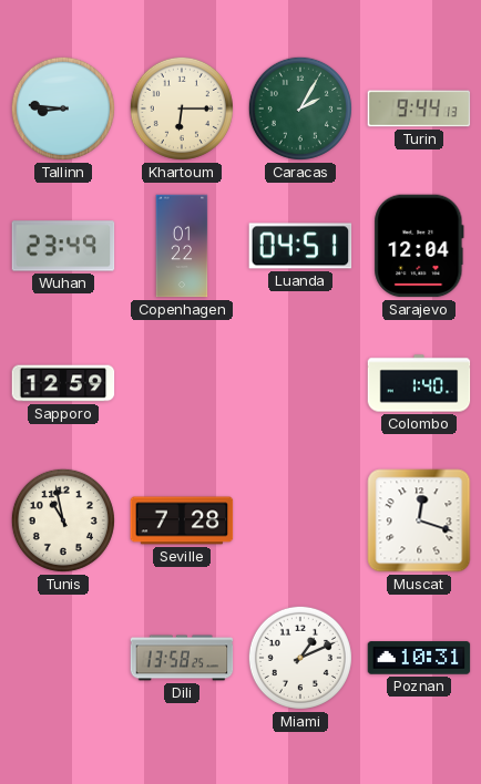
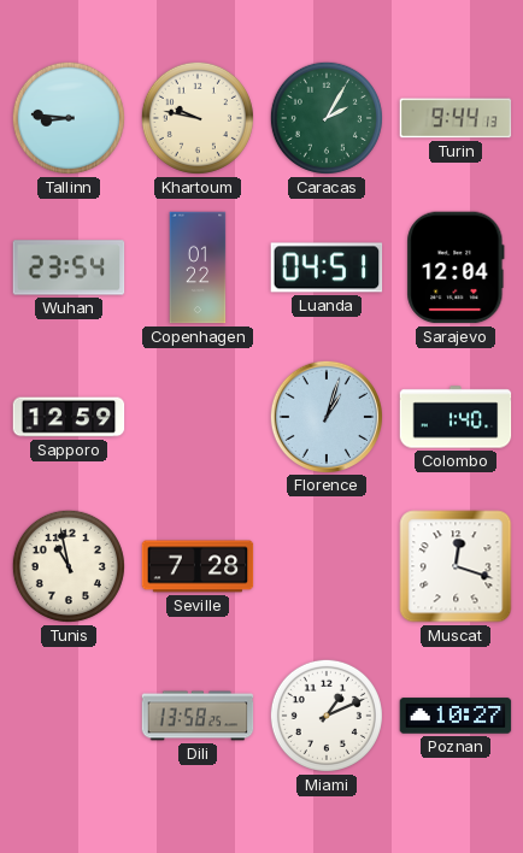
Khartoum: 6:15 -> 9:47 (198, 118)
Wuhan: 23:49 -> 23:54 (69, 267)
Florence: none -> 1:03 (325, 416)
Poznan: 10:31 -> 10:27 (456, 716)
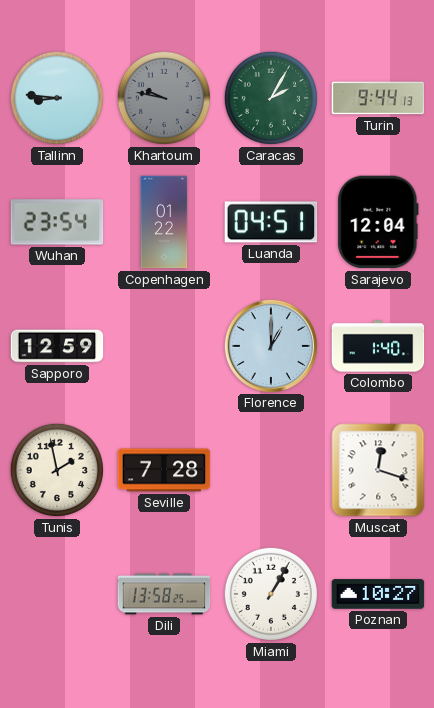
Khartoum dial: cream -> grey (164, 98)
Florence: 1:03 -> 1:00 (270, 345)
Tunis: 10:58 -> 1:58 (57, 470)
Miami: 1:11 -> 1:05 (271, 594)
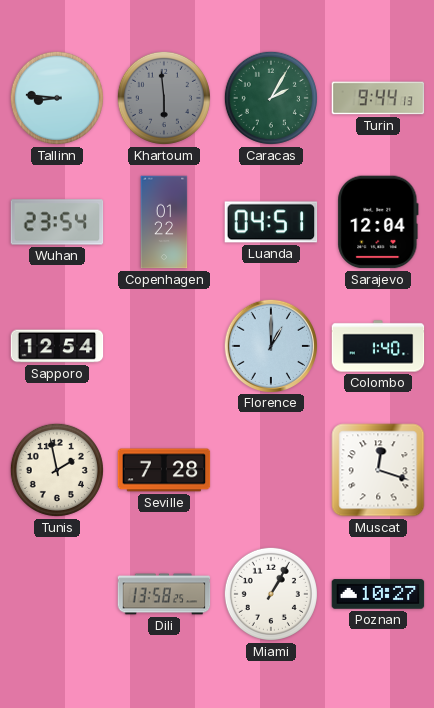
Khartoum: 9:47 -> 5:59 (164, 98)
Sapporo: 12:59 -> 12:54 (57, 346)
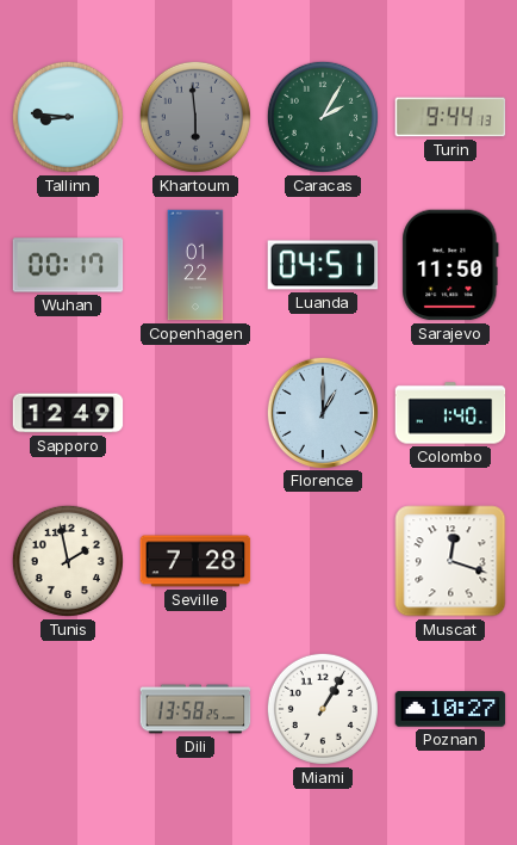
Wuhan: 23:54 -> 00:17 (68, 265)
Sarajevo: 12:04 -> 11:50 (450, 265)
Sapporo: 12:54 -> 12:49 (68, 413)
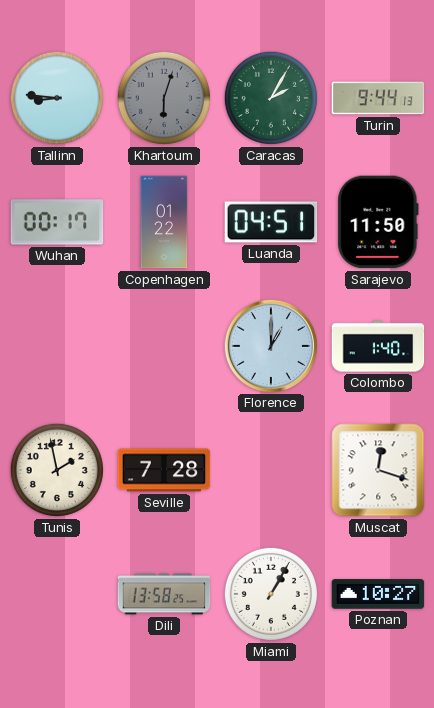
Khartoum: 5:59 -> 6:03 (164, 98)
Sapporo: 12:49 -> none (68, 413)
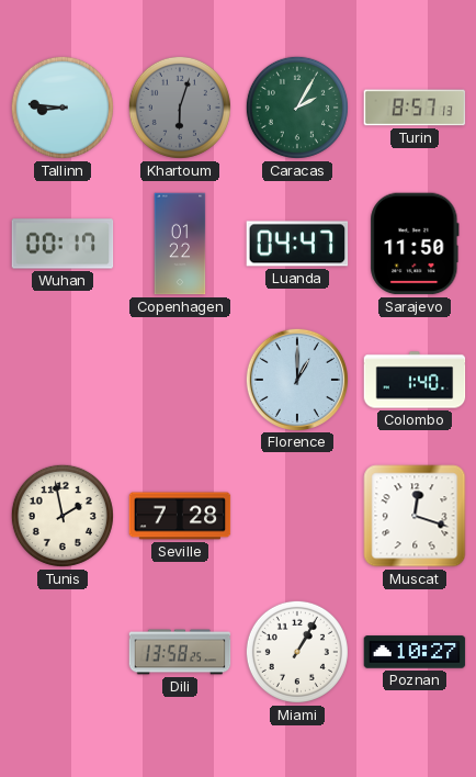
Turin: 9:44 -> 8:57 (415, 108)
Luanda: 04:51 -> 04:47 (297, 244)
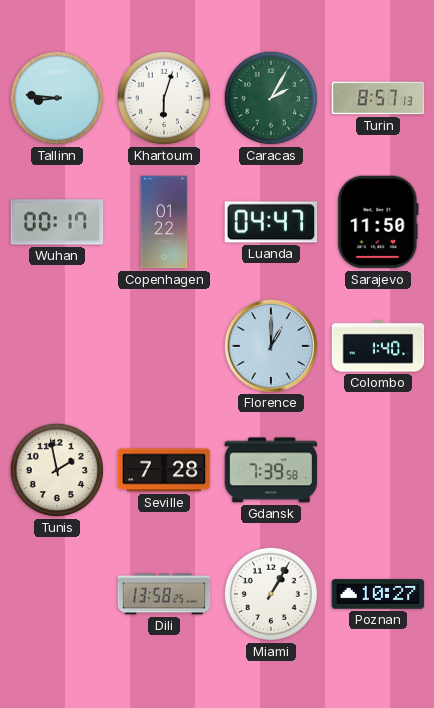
Khartoum dial: grey -> white (164, 98)
Gdansk: none -> 7:39 (271, 470)
Muscat: 12:18 -> none (415, 516)
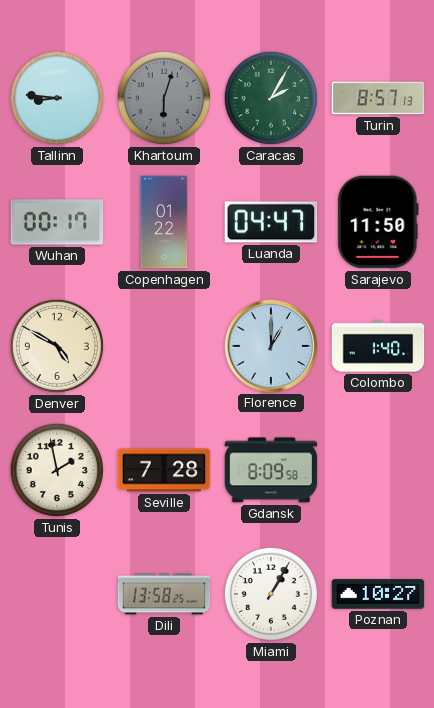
Khartoum dial: white -> grey (164, 98)
Denver: none -> 4:50 (57, 346)
Gdansk: 7:39 -> 8:09 (271, 470)
